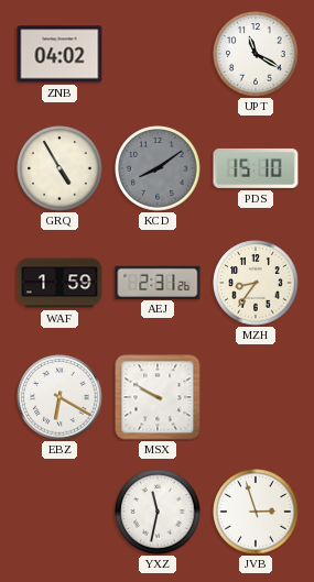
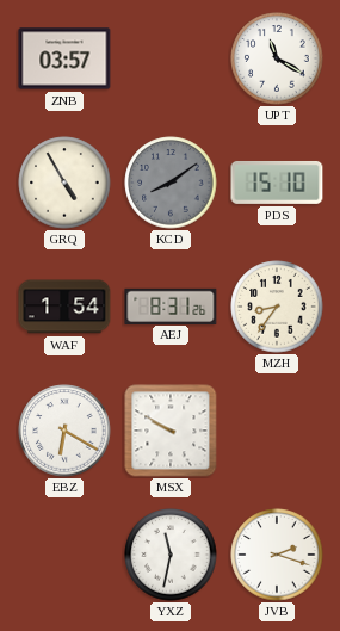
ZNB: 04:02 -> 03:57 (64, 58)
WAF: 1:59 -> 1:54 (64, 307)
AEJ: 2:31 -> 8:31 (171, 305)
JVB: 2:57 -> 2:18 (277, 555)
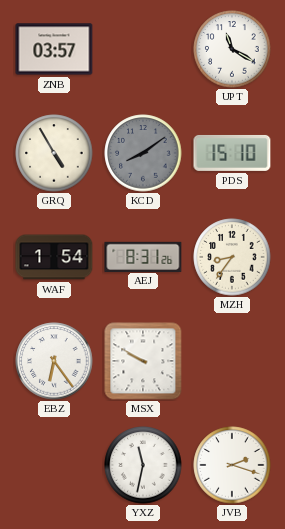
EBZ: 6:20 -> 6:24 (54, 361)
